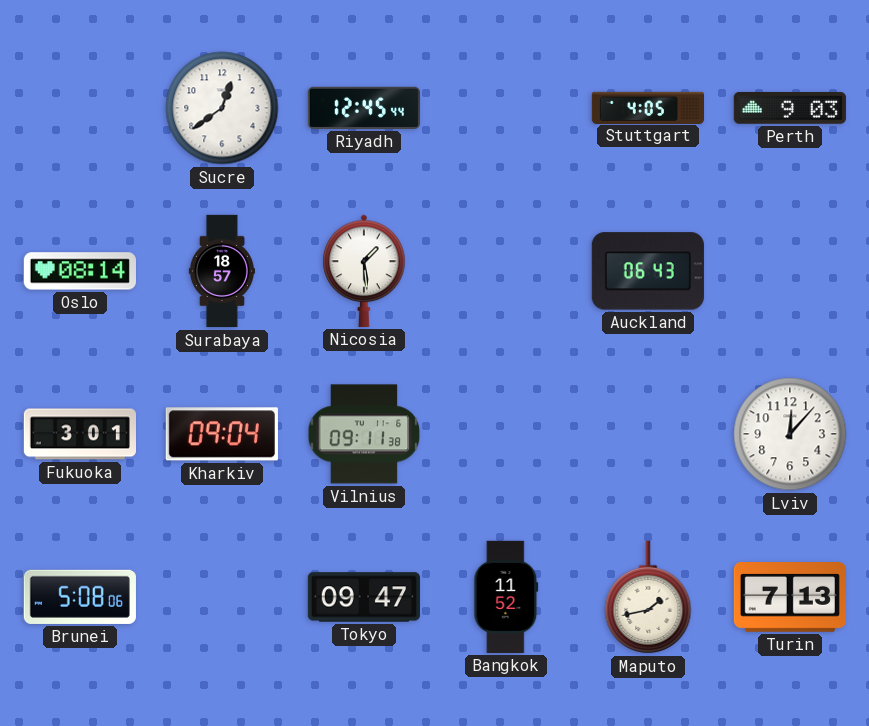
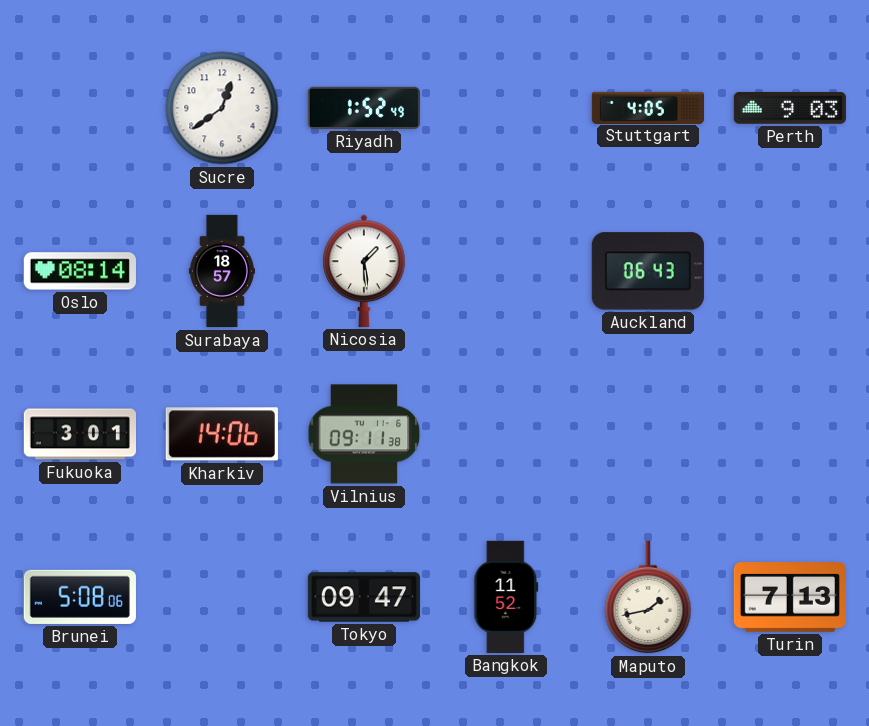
Riyadh: 12:45 -> 1:52 (364, 108)
Kharkiv: 09:04 -> 14:06 (222, 434)
Lviv: 12:07 -> none (790, 434)
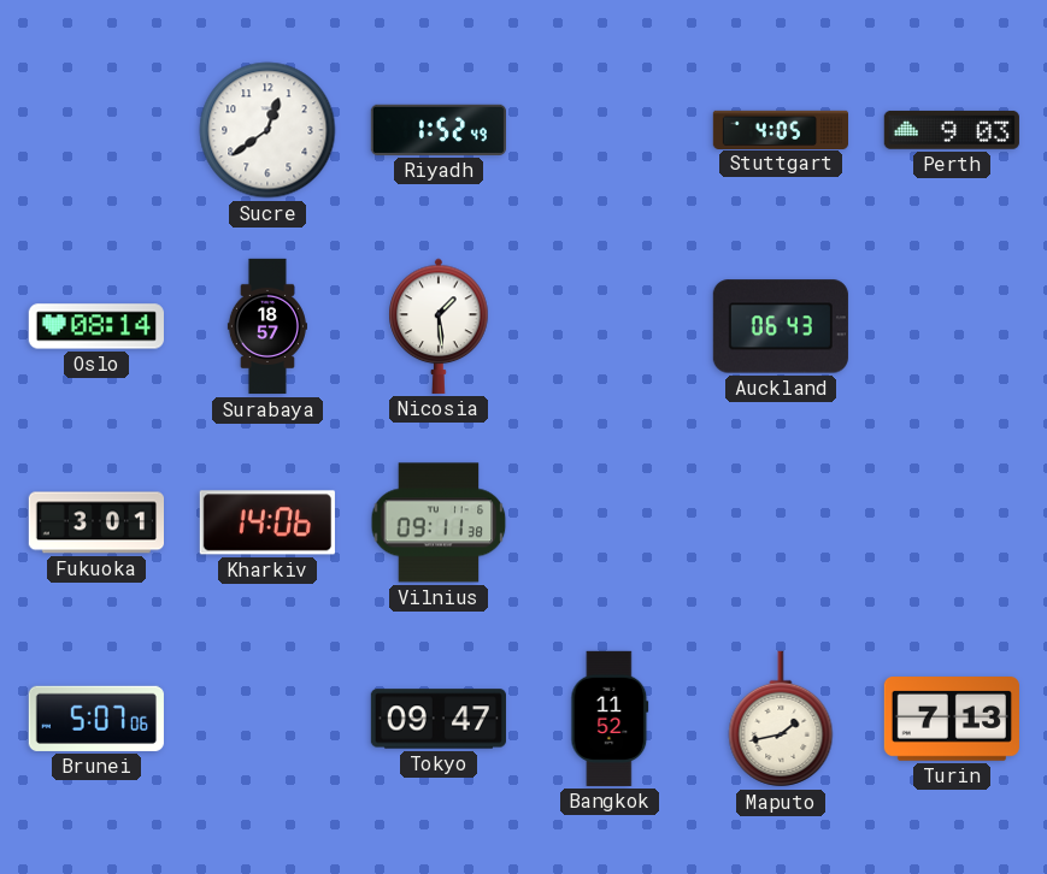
Brunei: 5:08 -> 5:07 (96, 719)
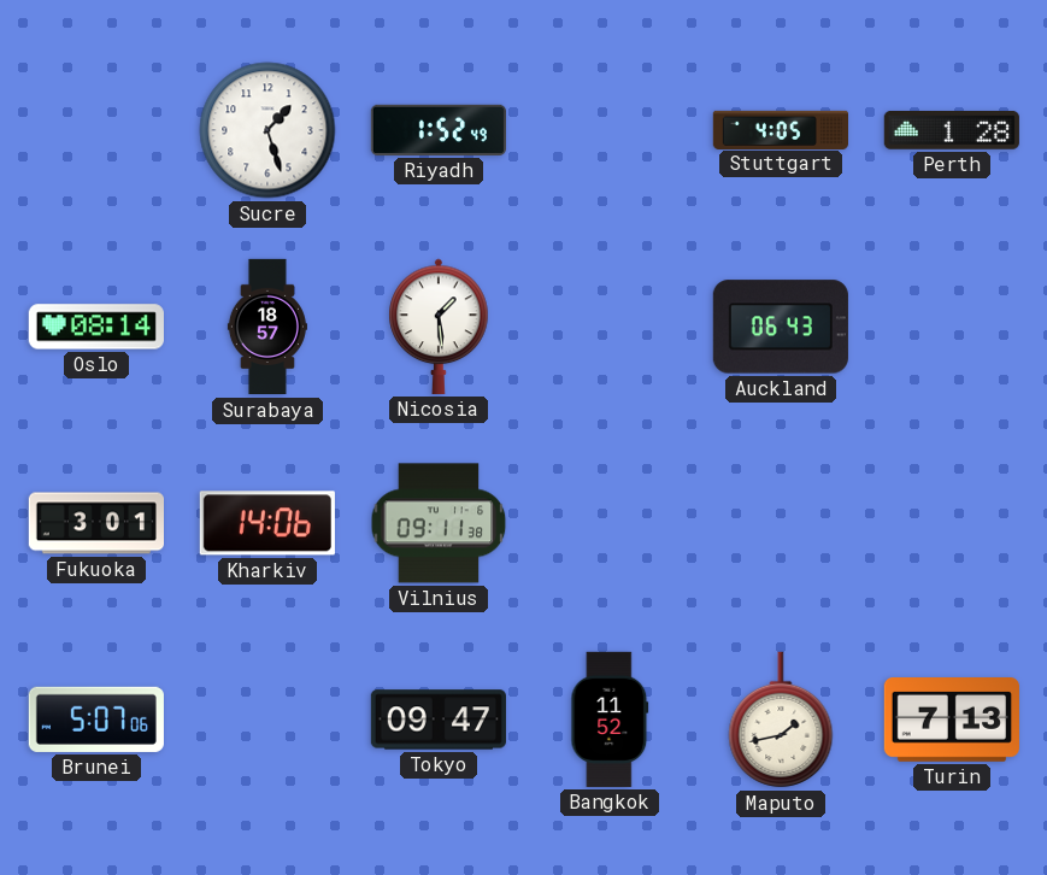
Sucre: 12:39 -> 1:27 (267, 130)
Perth: 9:03 -> 1:28 (952, 130)
